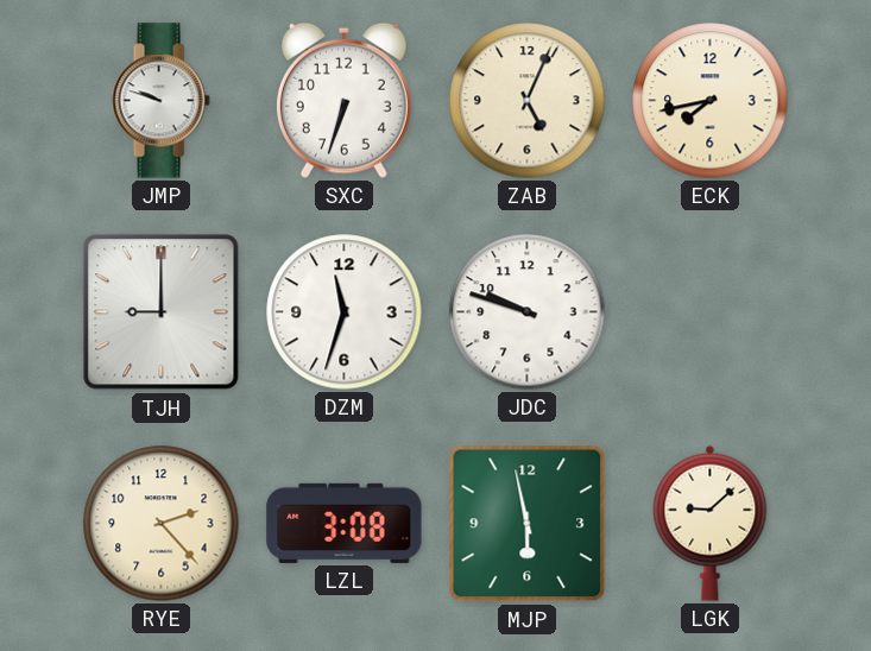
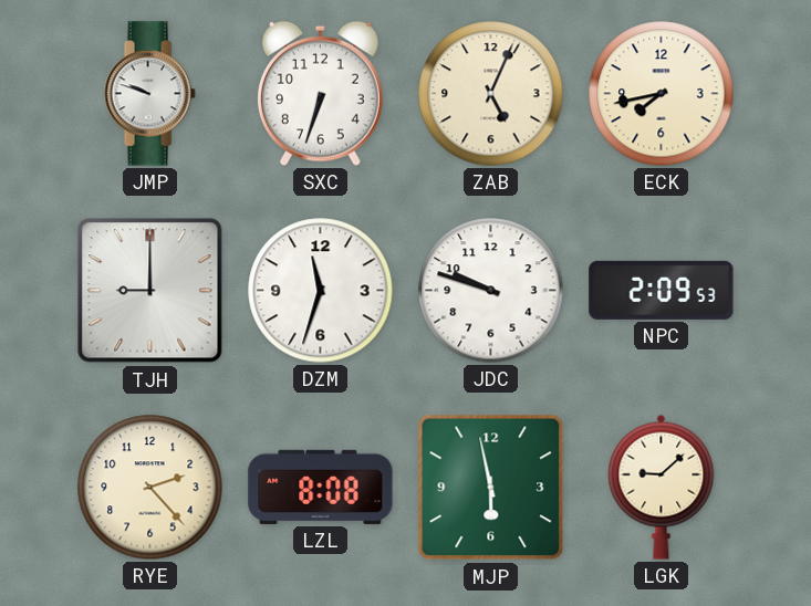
NPC: none -> 2:09 (662, 290)
LZL: 3:08 -> 8:08 (321, 487)
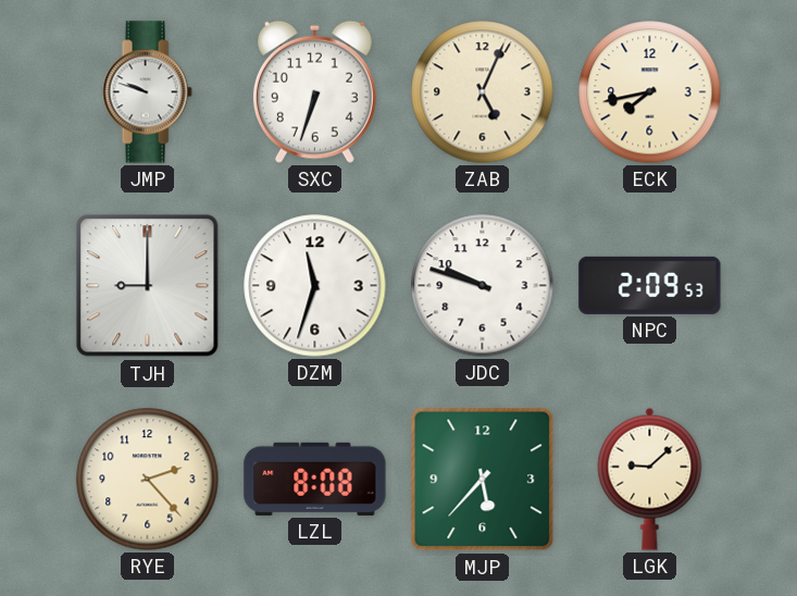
MJP: 5:58 -> 5:37 (483, 480)
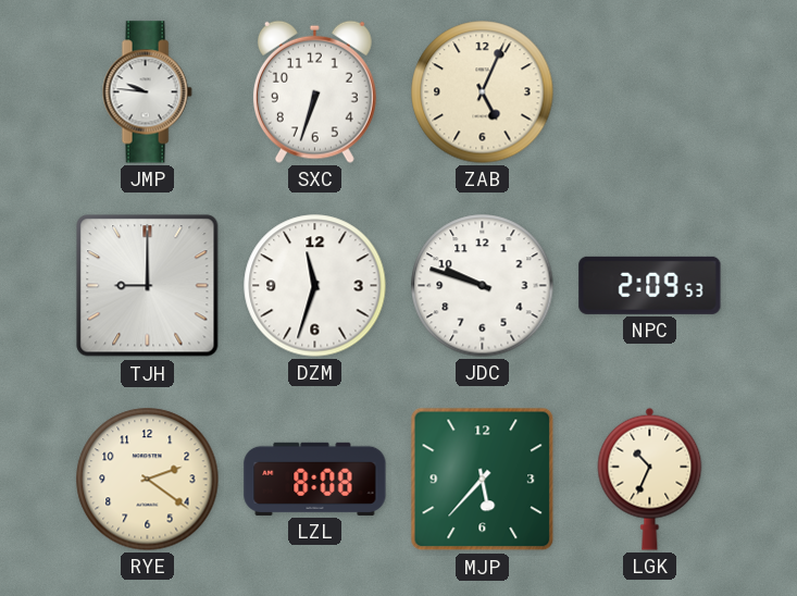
JMP: 9:48 -> 9:46 (147, 92)
ECK: 7:43 -> none (650, 92)
RYE: 2:23 -> 2:21 (148, 480)
LGK: 9:08 -> 10:34 (650, 479)
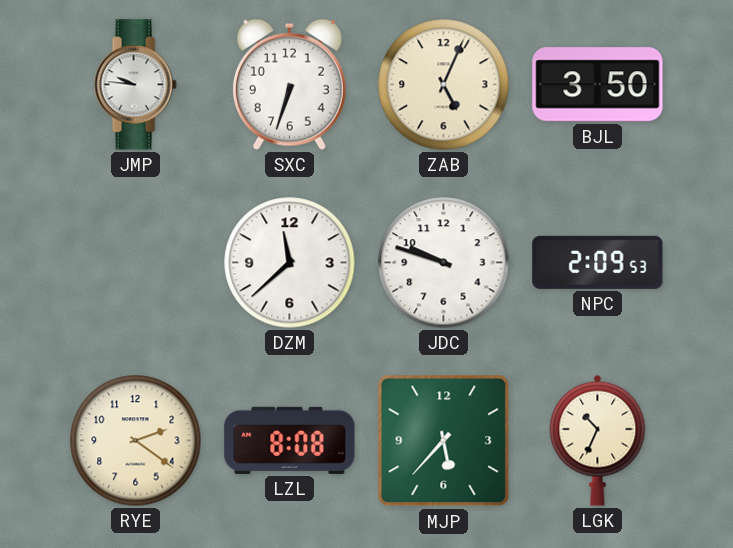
BJL: none -> 3:50 (598, 85)
TJH: 9:00 -> none (148, 286)
DZM: 11:33 -> 11:38 (290, 263)
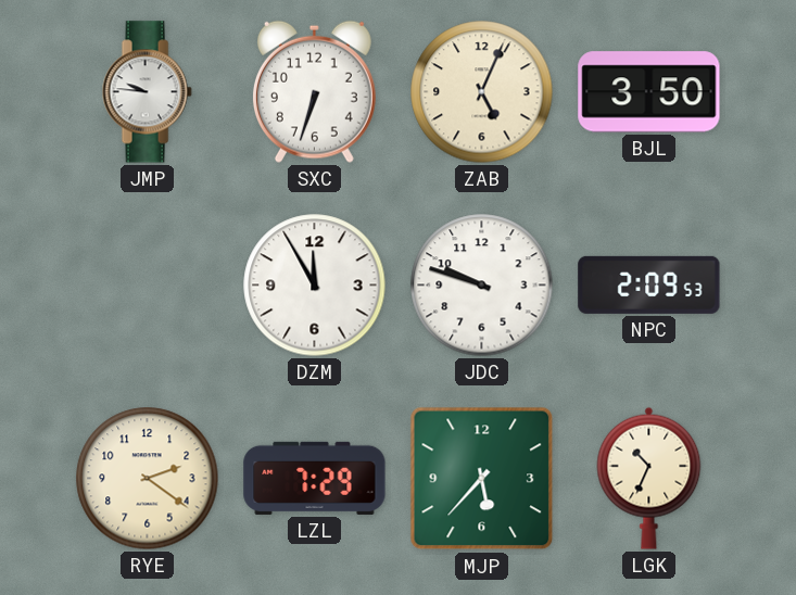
DZM: 11:38 -> 11:55 (315, 286)
LZL: 8:08 -> 7:29 (315, 478)
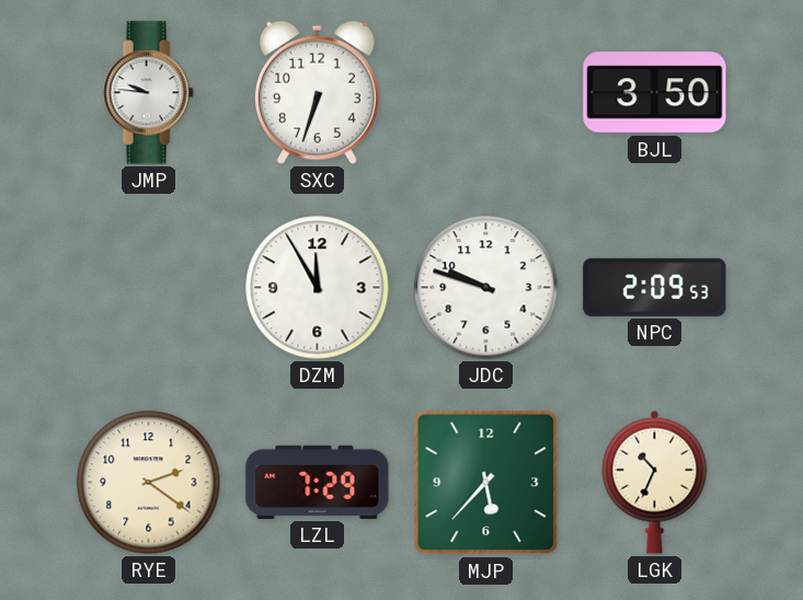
ZAB: 5:04 -> none (482, 92)
